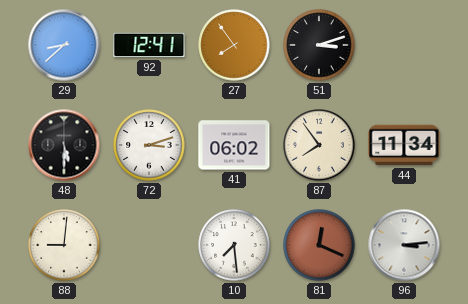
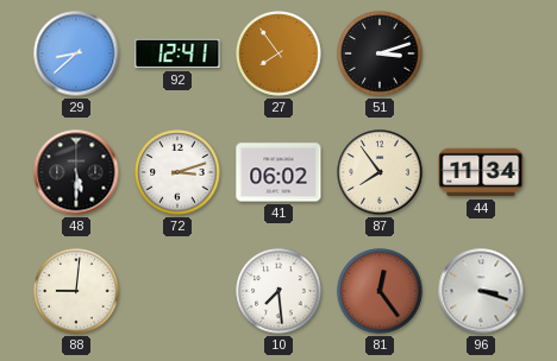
81: 12:19 -> 12:24 (380, 291)
96: 3:14 -> 3:18 (481, 291)
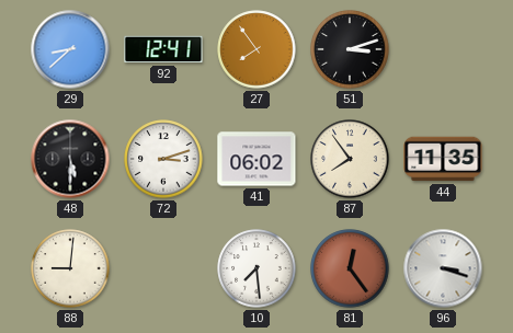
44: 11:34 -> 11:35 (443, 159)
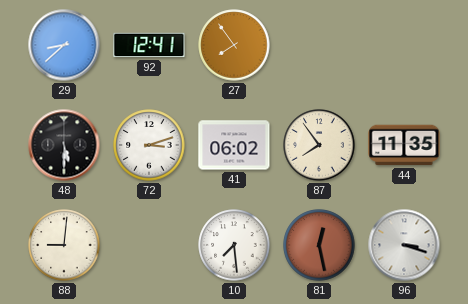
51: 3:12 -> none (350, 49)
81: 12:24 -> 12:28 (319, 245)
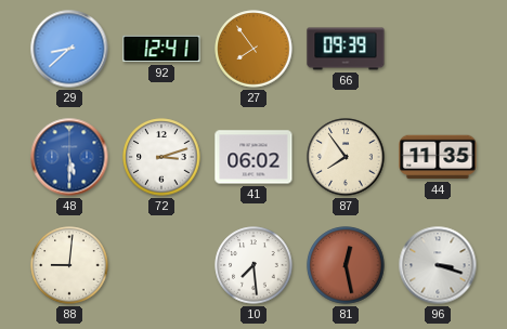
66: none -> 09:39 (346, 49)
48 dial: black -> blue (69, 157)
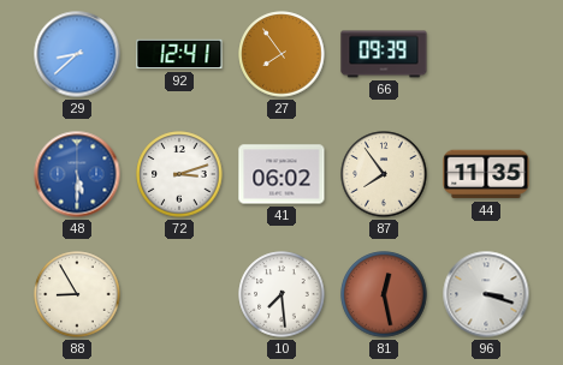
88: 9:01 -> 8:55 (77, 294)
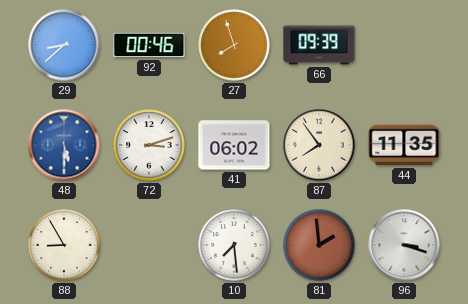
92: 12:41 -> 00:46 (149, 45)
27: 7:54 -> 7:57 (234, 45)
81: 12:28 -> 1:59 (319, 245)
